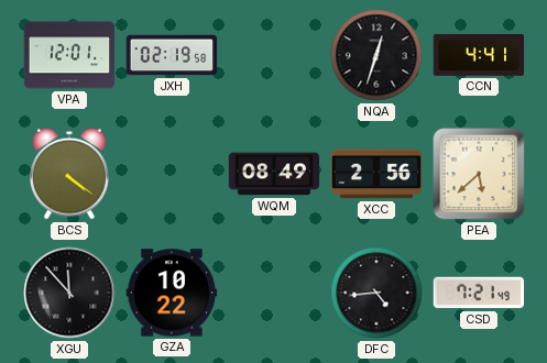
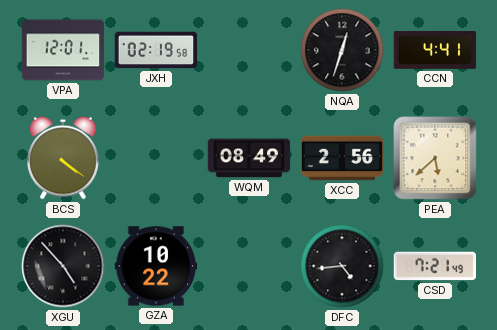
XGU: 11:53 -> 4:53 (63, 266)
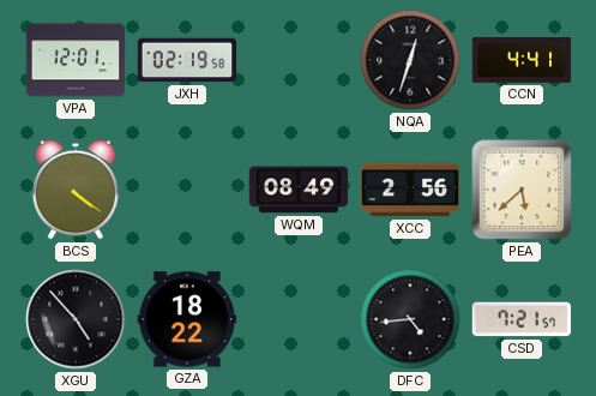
GZA: 10:22 -> 18:22 (187, 319)
CSD: 7:21:49 -> 7:21:57 (522, 319)
